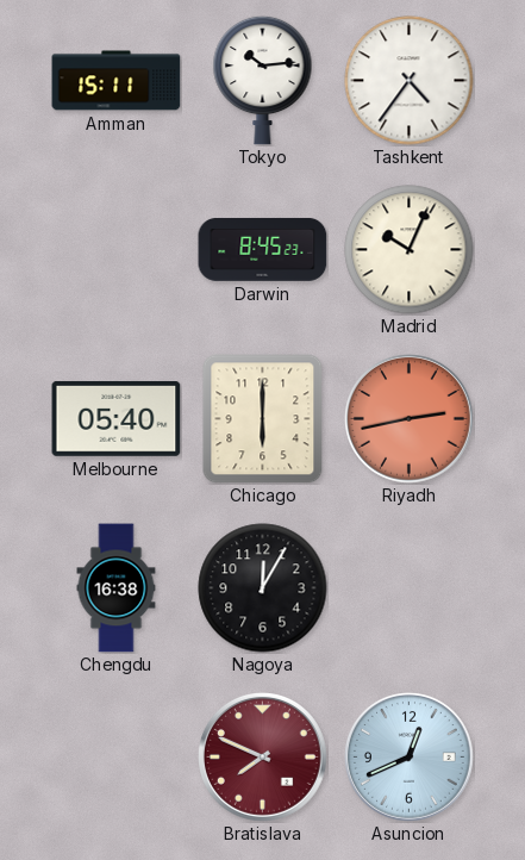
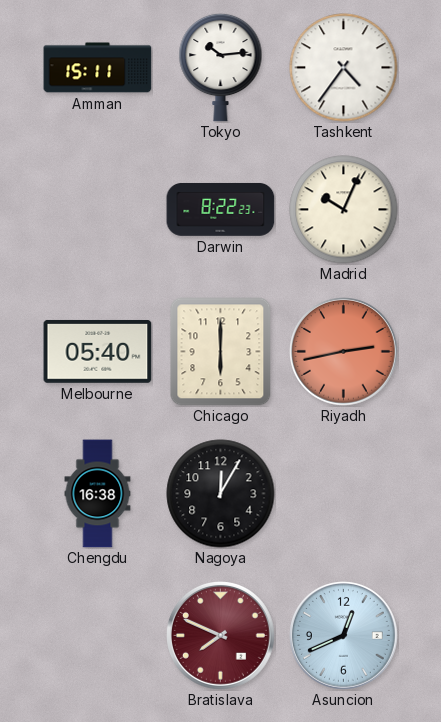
Darwin: 8:45 -> 8:22 (221, 210)
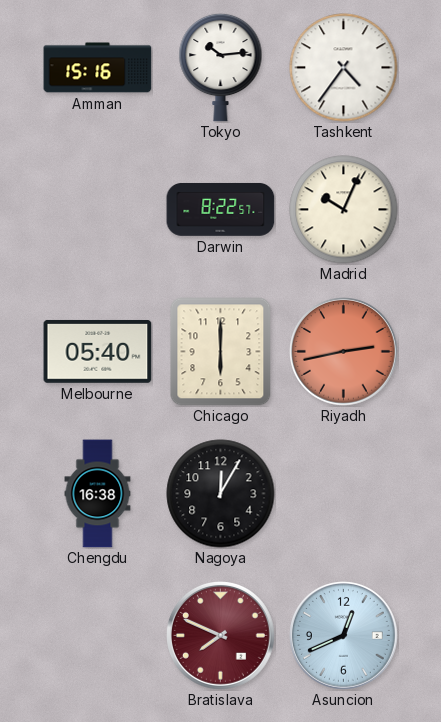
Amman: 15:11 -> 15:16 (98, 68)
Darwin: 8:22:23 -> 8:22:57 (221, 210)
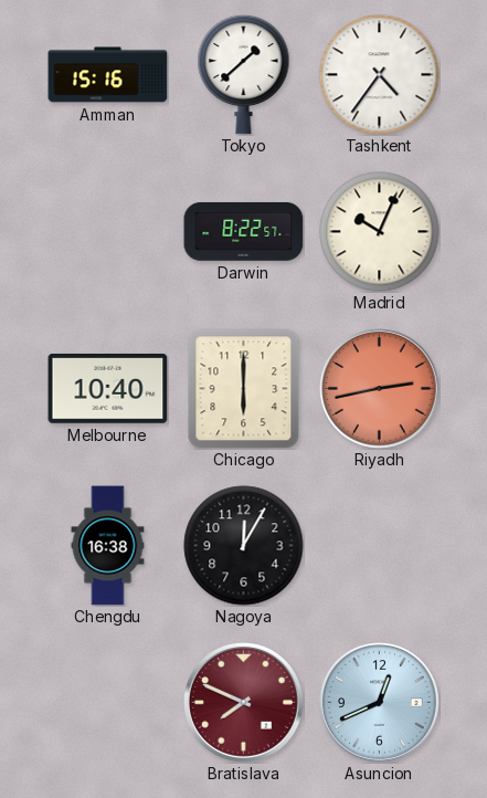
Tokyo: 10:14 -> 1:38 (244, 74)
Melbourne: 05:40 -> 10:40 (108, 389)
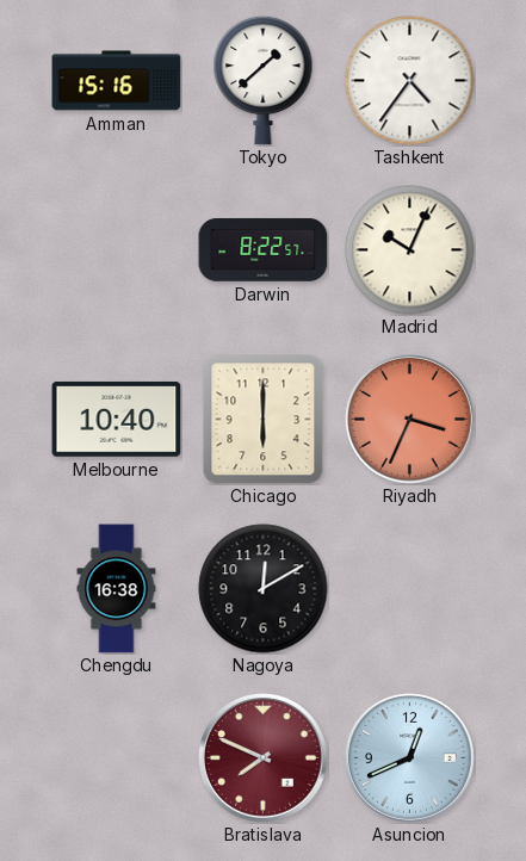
Riyadh: 2:43 -> 3:34 (410, 420)
Nagoya: 12:05 -> 12:10 (264, 589)
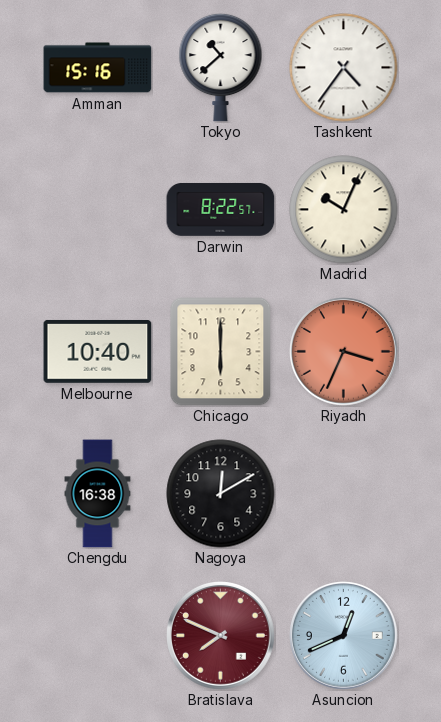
Tokyo: 1:38 -> 10:38 (221, 67)
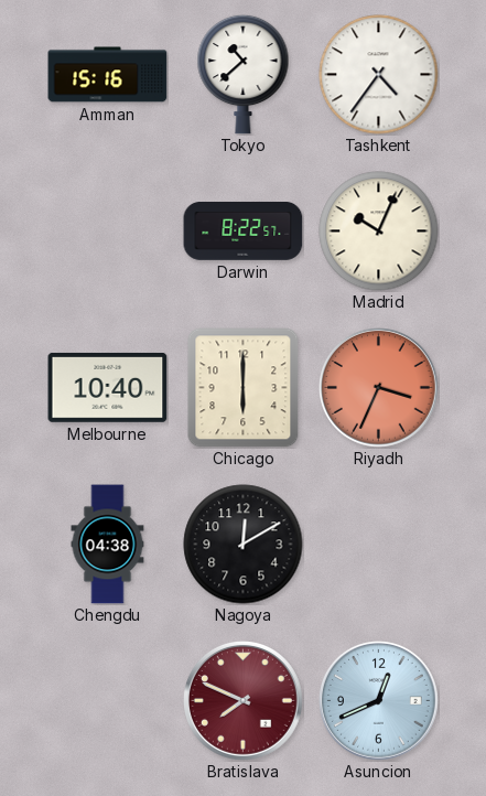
Chengdu: 16:38 -> 04:38 (108, 545)
